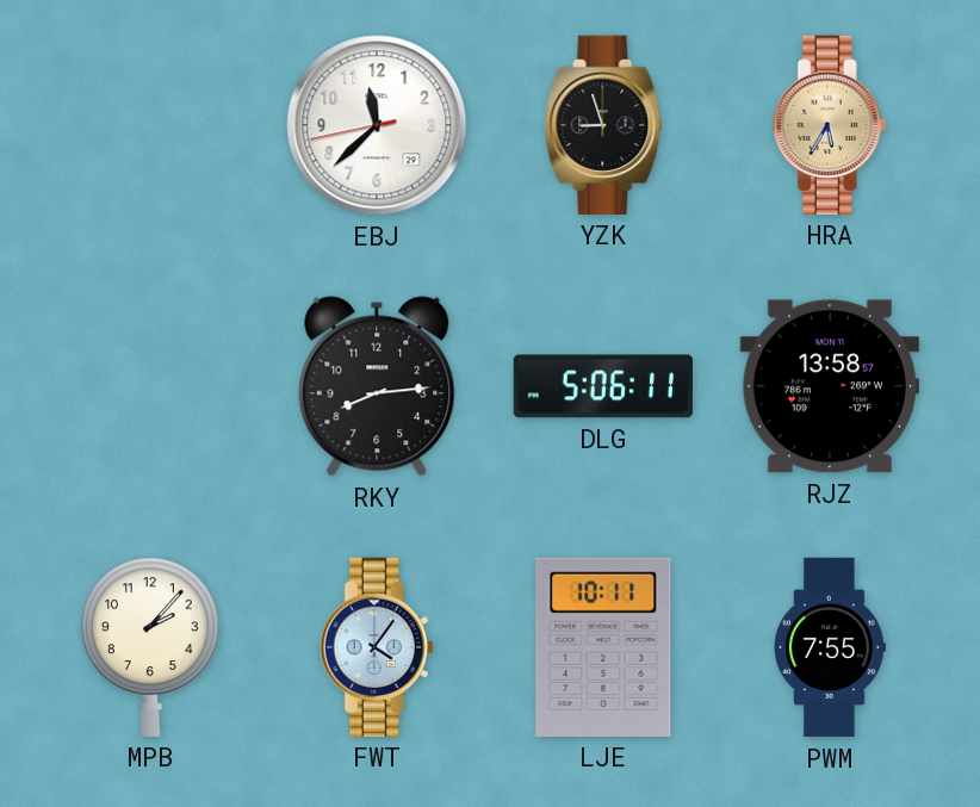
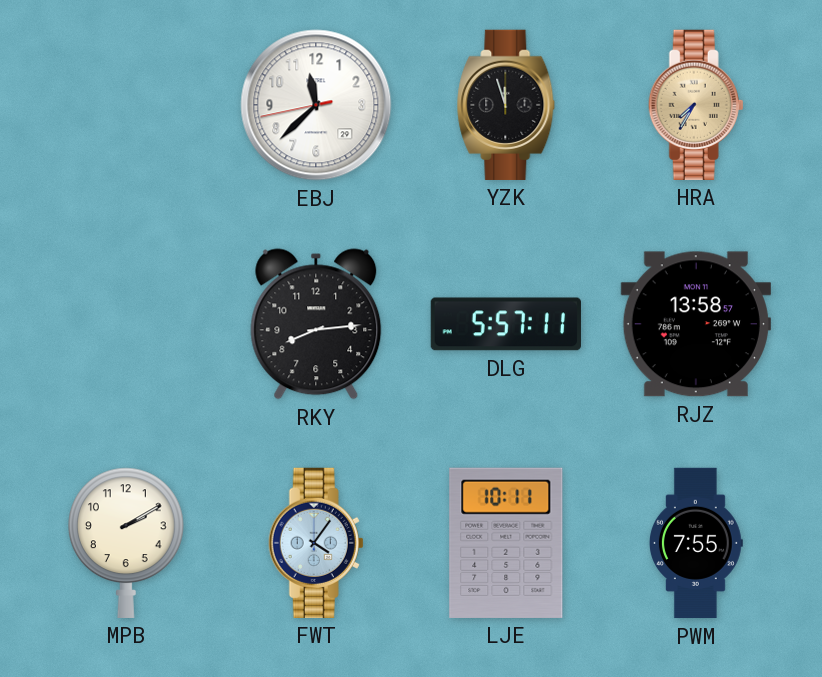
YZK: 8:57 -> 11:57 (506, 105)
HRA: 5:35 -> 7:35 (696, 105)
DLG: 5:06 -> 5:57 (506, 324)
MPB: 2:07 -> 2:10 (127, 543)
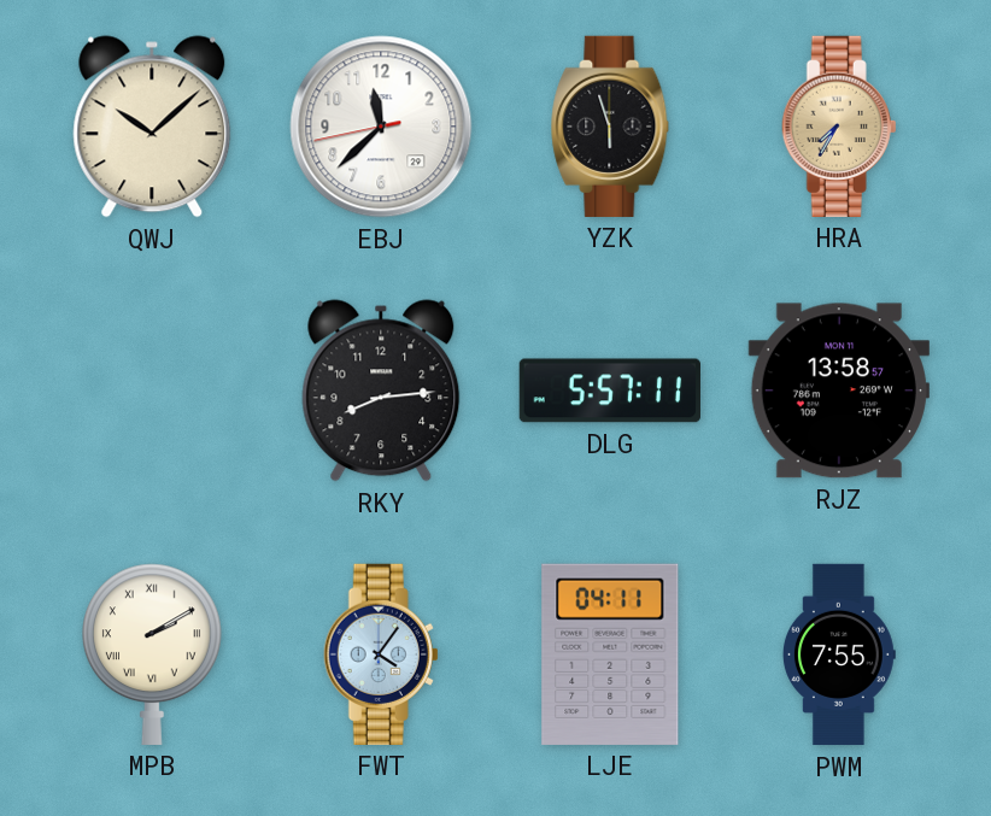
QWJ: none -> 10:08 (152, 127)
YZK: 11:57 -> 5:57 (610, 127)
MPB numerals: Arabic -> Roman (153, 654)
LJE: 10:11 -> 04:11 (610, 654)
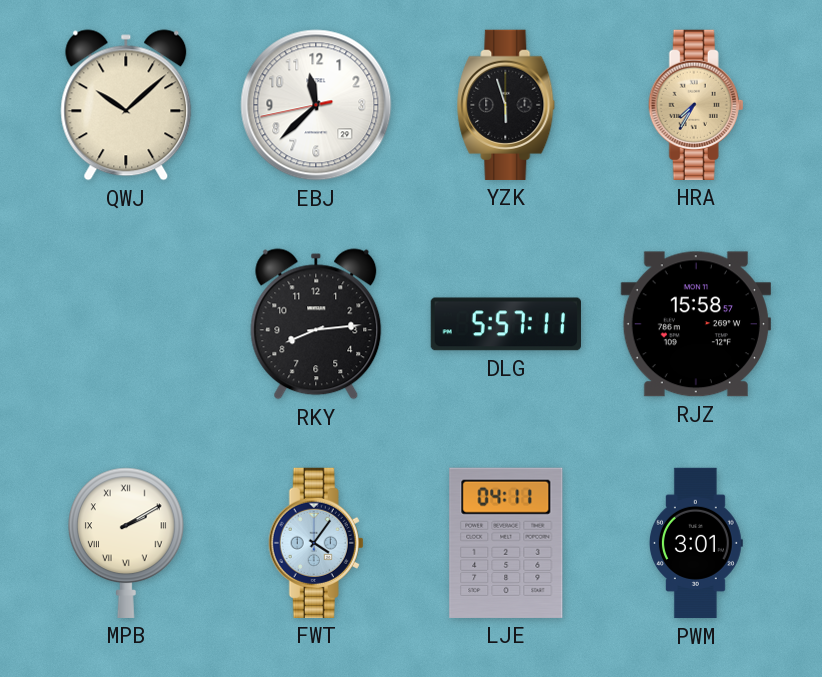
RJZ: 13:58 -> 15:58 (696, 324)
PWM: 7:55 -> 3:01 (696, 543)
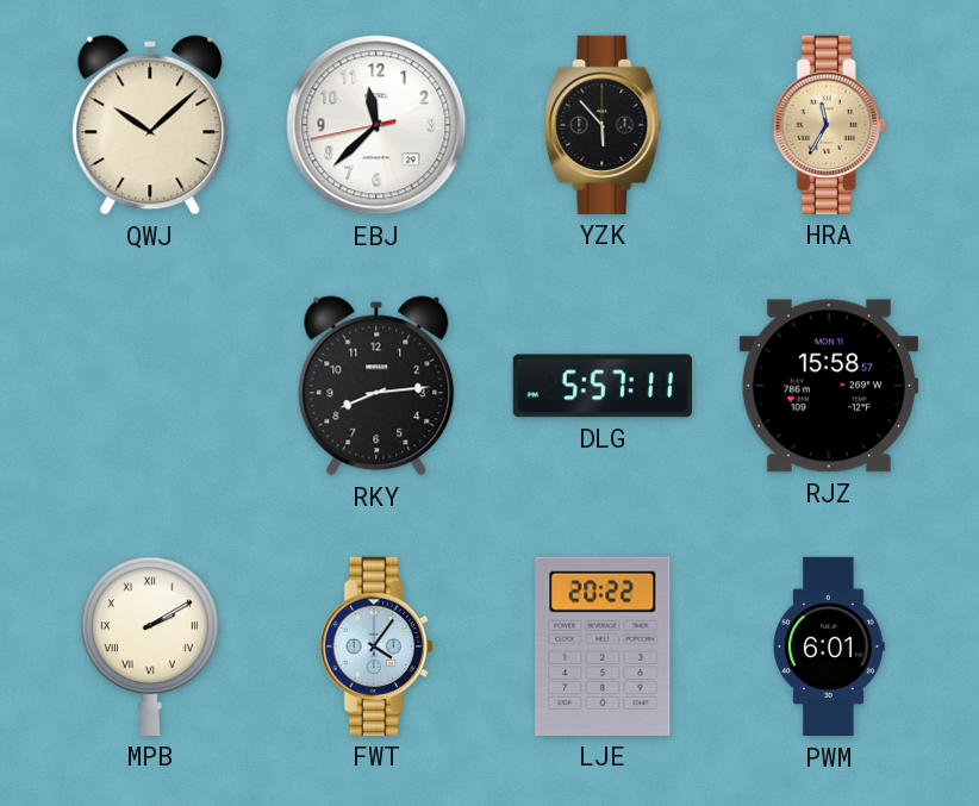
YZK: 5:57 -> 5:53 (603, 125)
HRA: 7:35 -> 11:35 (829, 125)
LJE: 04:11 -> 20:22 (603, 646)
PWM: 3:01 -> 6:01 (829, 646)
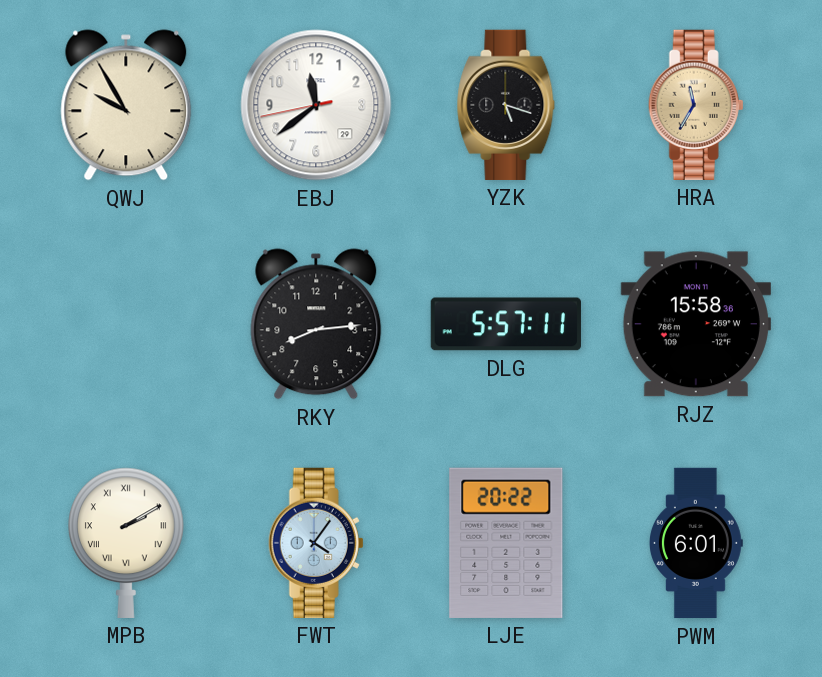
QWJ: 10:08 -> 9:55 (126, 105)
EBJ: 11:37 -> 11:38 (316, 105)
YZK: 5:53 -> 5:18 (506, 105)
RJZ: 15:58:57 -> 15:58:36 (696, 324)
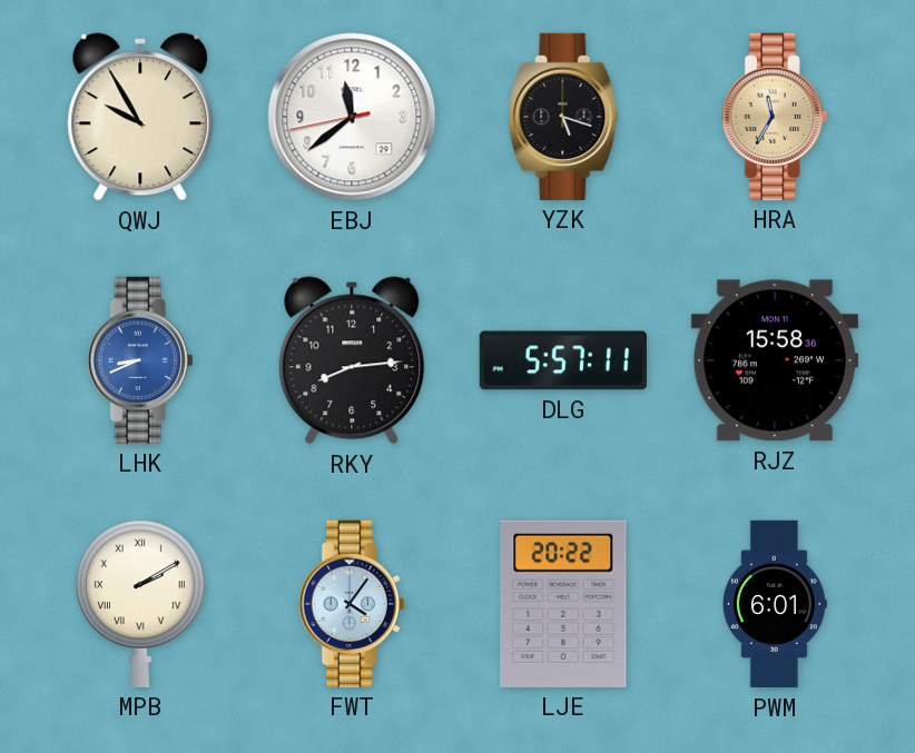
LHK: none -> 8:41 (140, 360)
